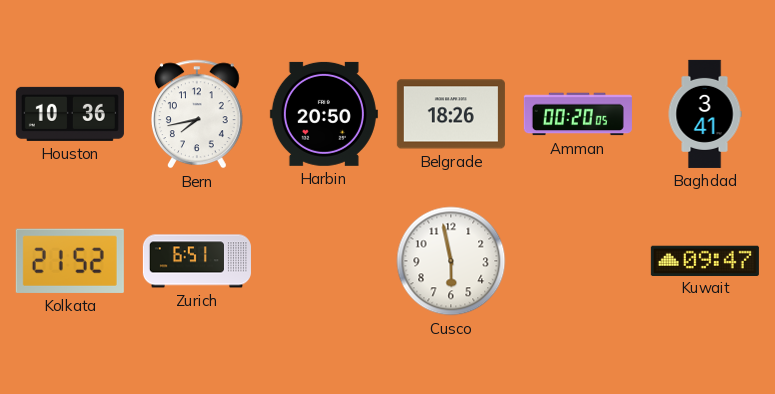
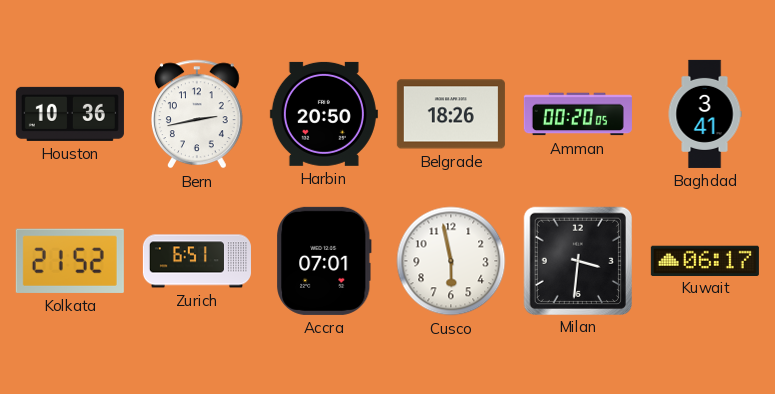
Bern: 7:43 -> 2:43 (198, 114)
Accra: none -> 07:01 (324, 261)
Milan: none -> 3:31 (577, 260)
Kuwait: 09:47 -> 06:17 (705, 260)
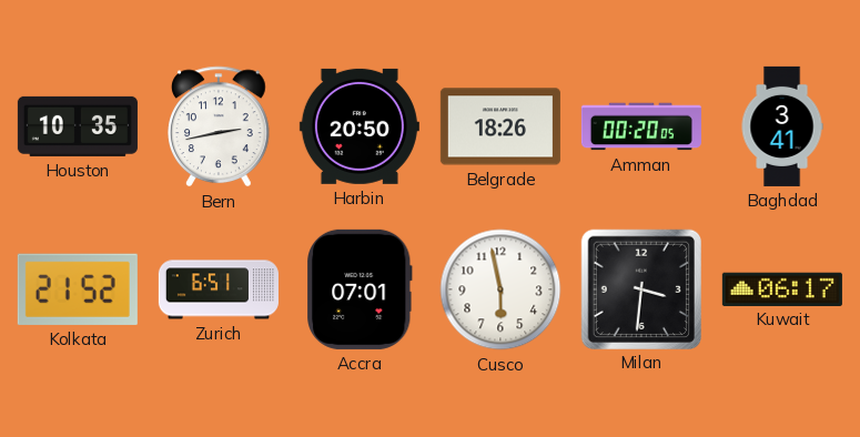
Houston: 10:36 -> 10:35 (78, 126)
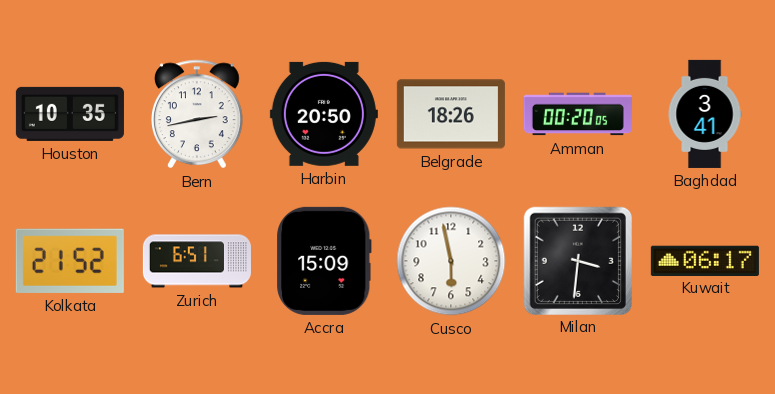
Accra: 07:01 -> 15:09 (324, 261)
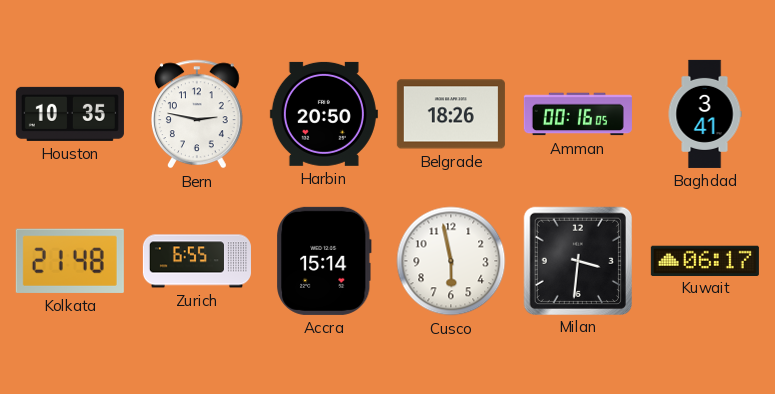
Bern: 2:43 -> 2:47 (198, 114)
Amman: 00:20 -> 00:16 (578, 114)
Kolkata: 21:52 -> 21:48 (70, 261)
Zurich: 6:51 -> 6:55 (197, 261)
Accra: 15:09 -> 15:14 (324, 261)
